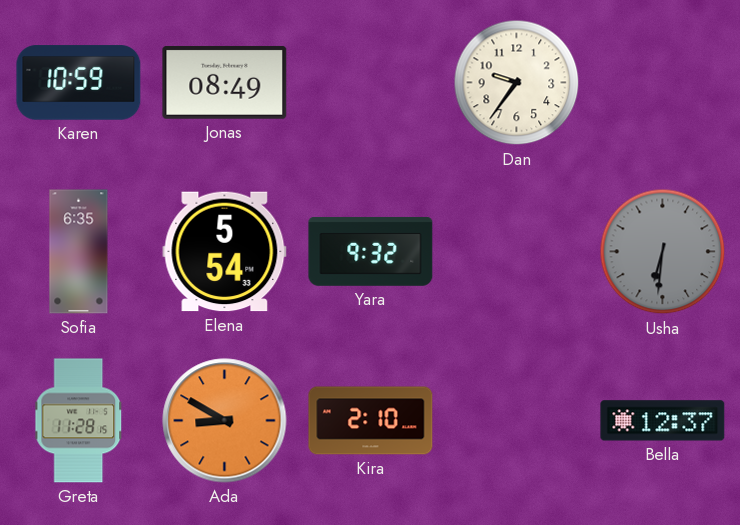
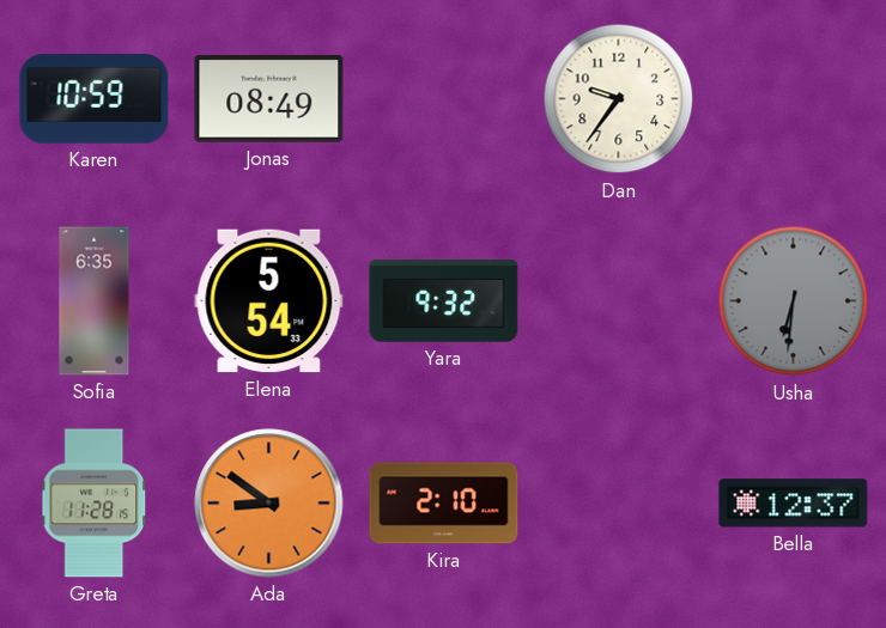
Ada: 8:50 -> 8:51 (269, 504)
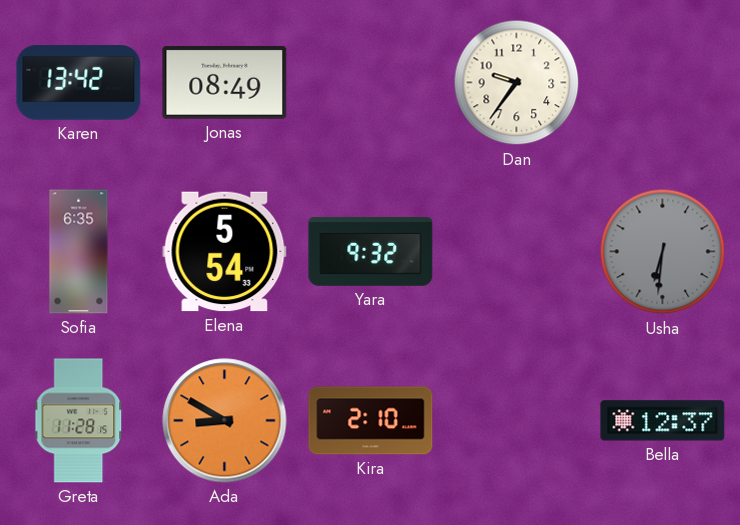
Karen: 10:59 -> 13:42 (79, 83)
Ada: 8:51 -> 8:50 (225, 421)
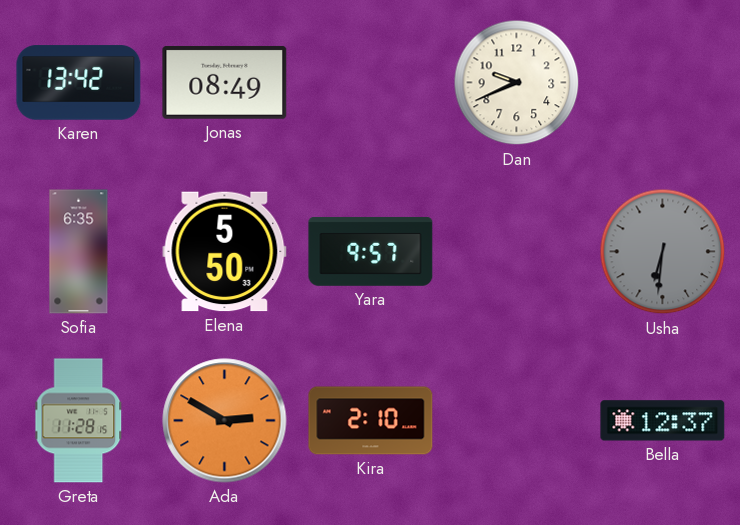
Dan: 9:36 -> 9:41 (517, 83)
Elena: 5:54 -> 5:50 (225, 252)
Yara: 9:32 -> 9:57 (371, 251)
Ada: 8:50 -> 2:50 (225, 421)
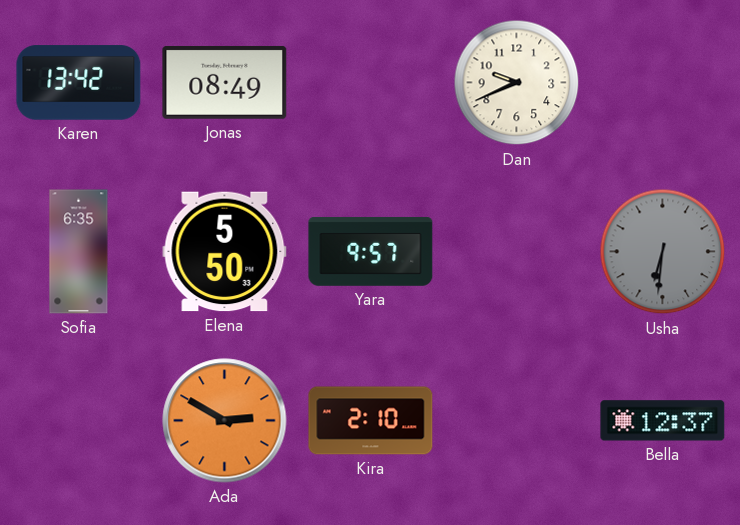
Greta: 11:28 -> none (79, 421)
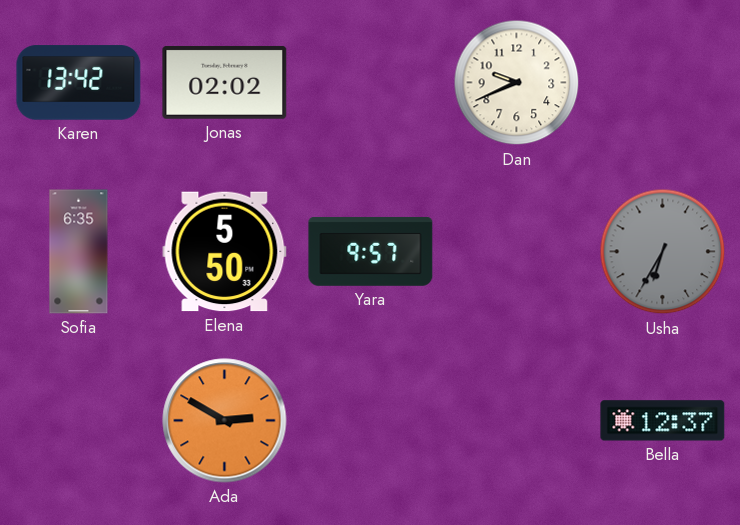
Jonas: 08:49 -> 02:02 (225, 83)
Usha: 6:31 -> 6:35 (663, 252)
Kira: 2:10 -> none (371, 421)
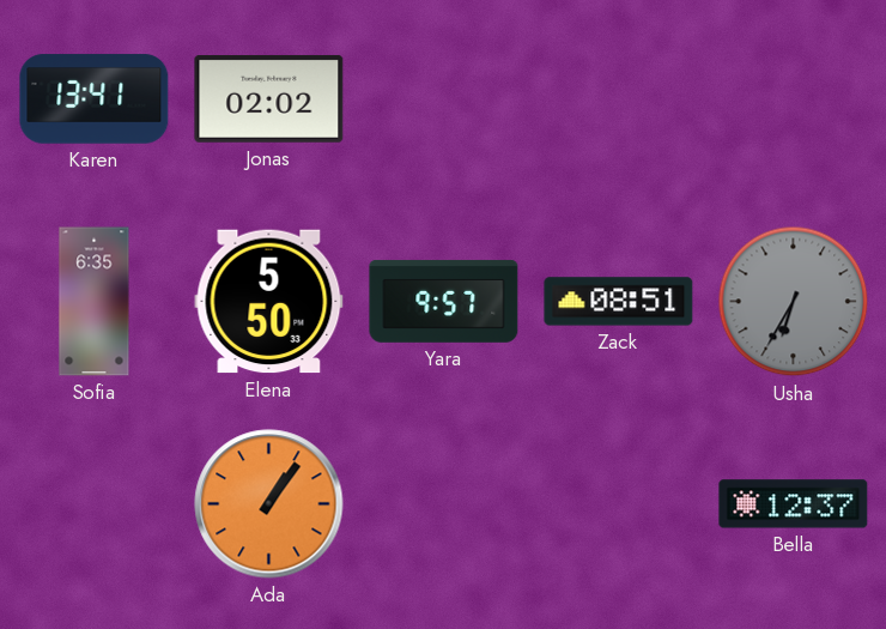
Karen: 13:42 -> 13:41 (95, 99)
Dan: 9:41 -> none (517, 83)
Zack: none -> 08:51 (619, 302)
Ada: 2:50 -> 1:06 (269, 504)
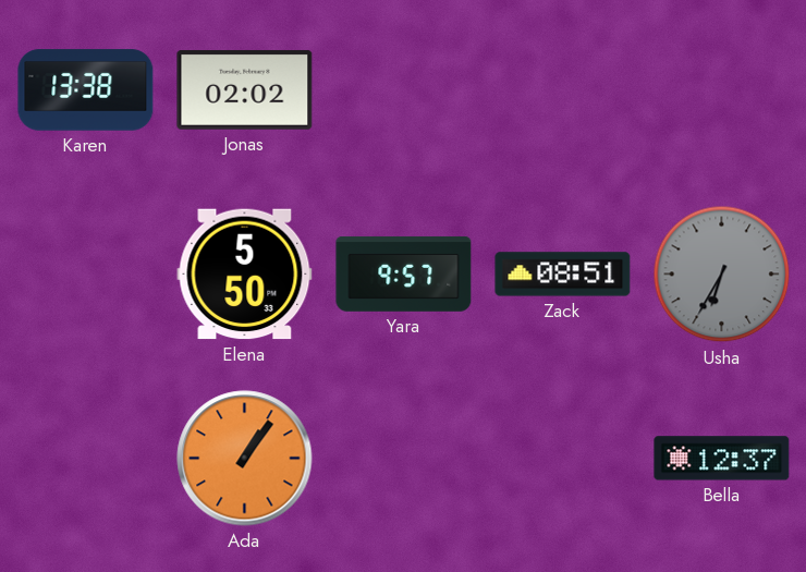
Karen: 13:41 -> 13:38 (86, 90)
Sofia: 6:35 -> none (95, 302)
